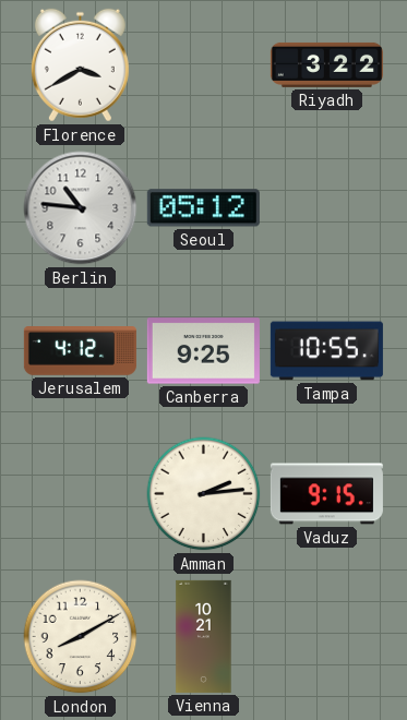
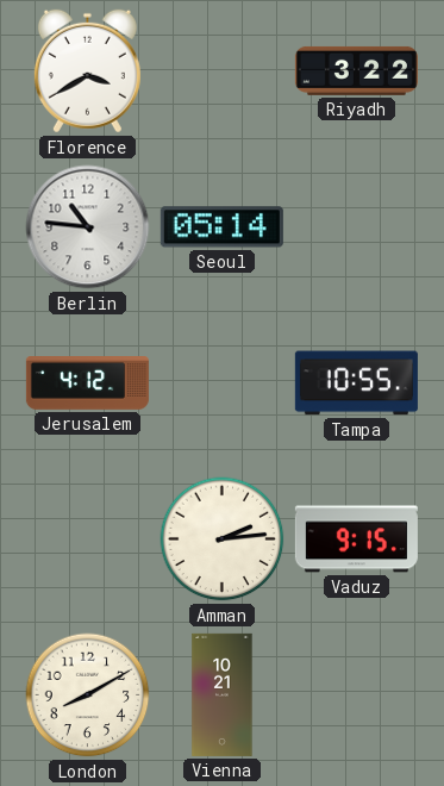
Seoul: 05:12 -> 05:14 (221, 227)
Canberra: 9:25 -> none (203, 351)
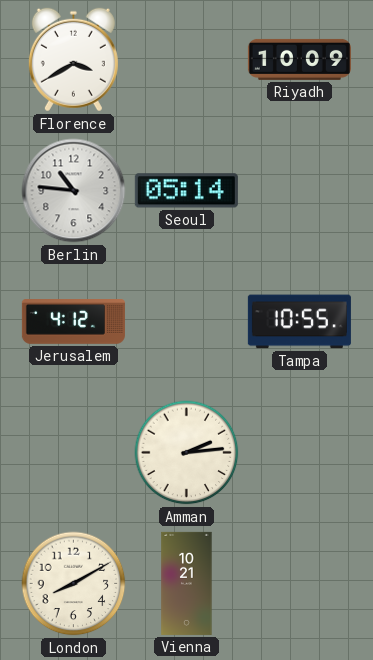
Riyadh: 3:22 -> 10:09 (299, 59)
Vaduz: 9:15 -> none (356, 539)
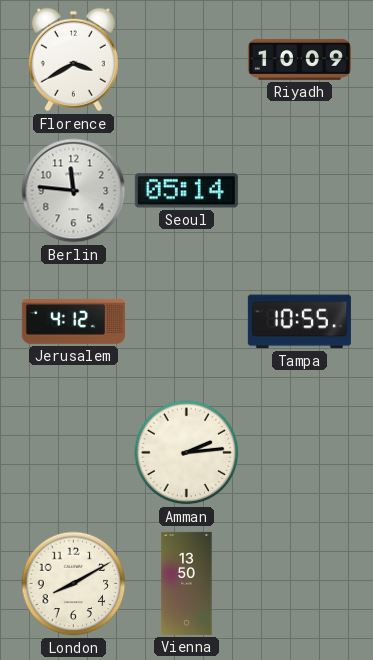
Berlin: 10:46 -> 11:46 (74, 191)
Vienna: 10:21 -> 13:50 (187, 583)
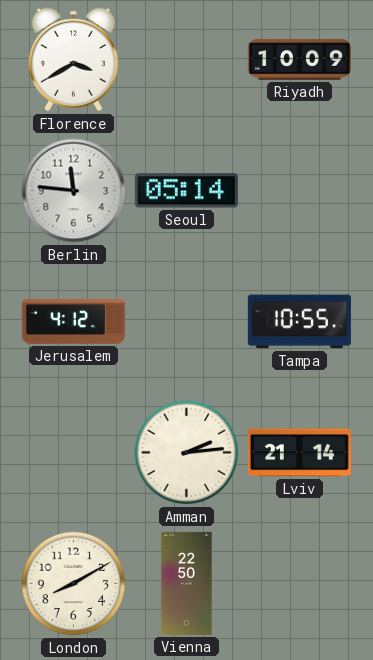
Lviv: none -> 21:14 (299, 453)
Vienna: 13:50 -> 22:50 (187, 583)
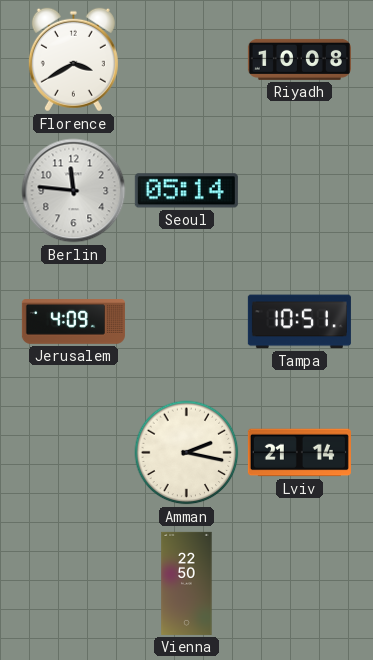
Riyadh: 10:09 -> 10:08 (299, 59)
Jerusalem: 4:12 -> 4:09 (73, 322)
Tampa: 10:55 -> 10:51 (299, 322)
Amman: 2:14 -> 2:17 (187, 453)
London: 8:10 -> none (74, 584)
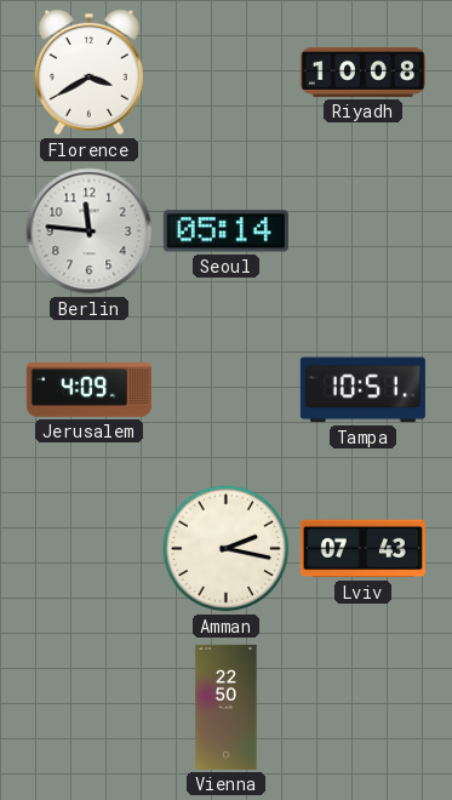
Lviv: 21:14 -> 07:43 (362, 549)
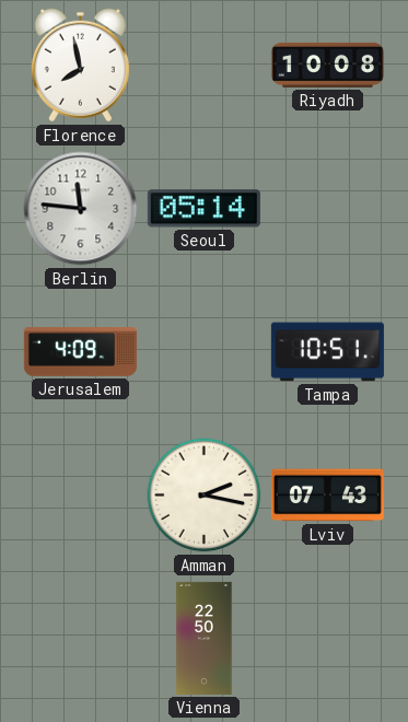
Florence: 3:40 -> 7:58 (80, 66)
